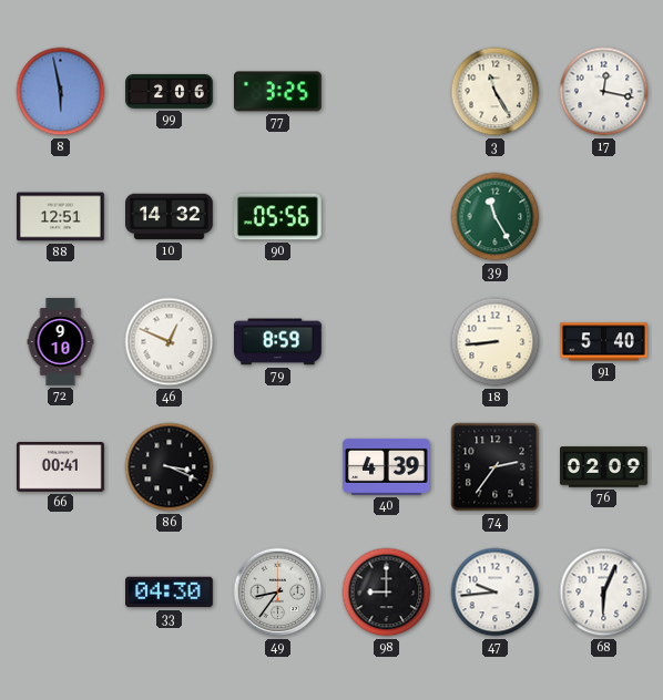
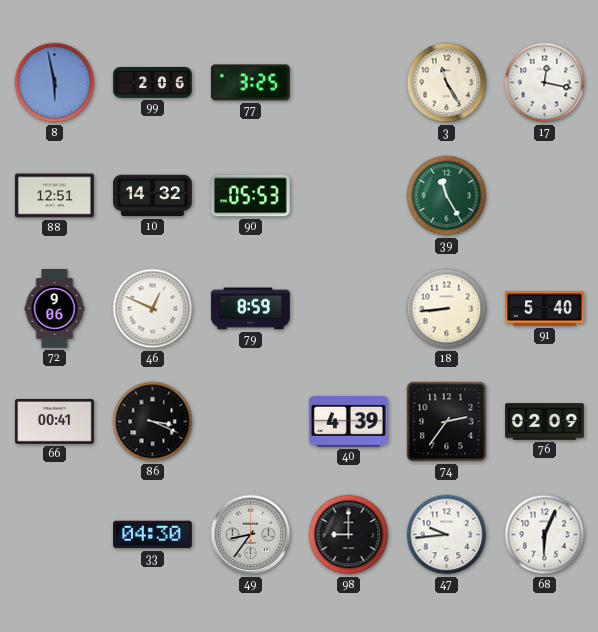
90: 05:56 -> 05:53 (250, 196)
72: 9:10 -> 9:06 (55, 309)
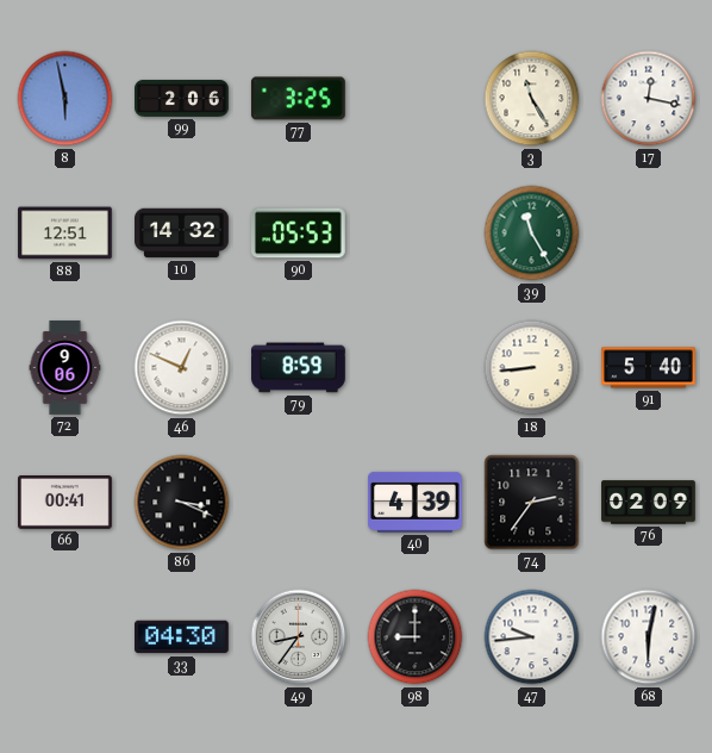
68: 6:04 -> 6:02 (649, 637)
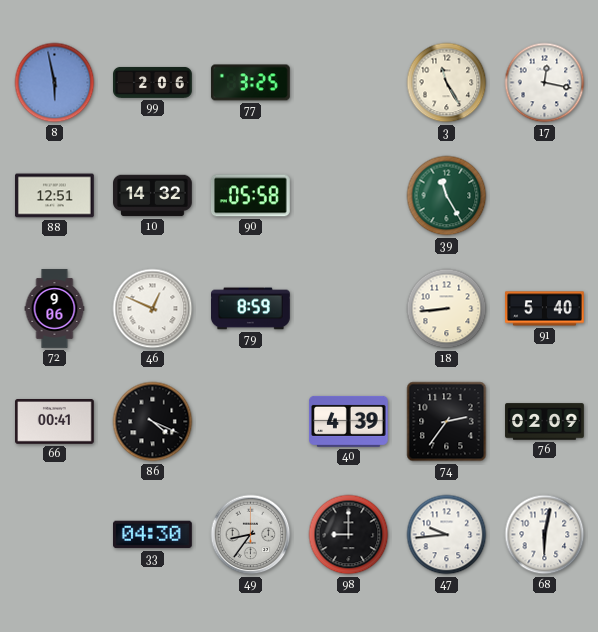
90: 05:53 -> 05:58 (250, 196)
86: 3:19 -> 4:19 (153, 422)
